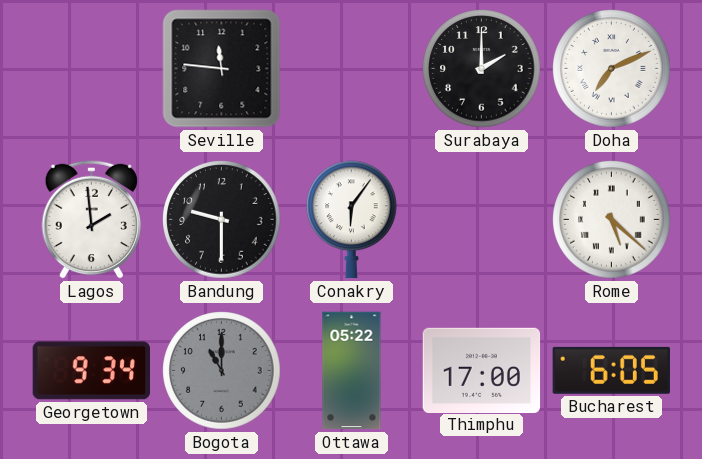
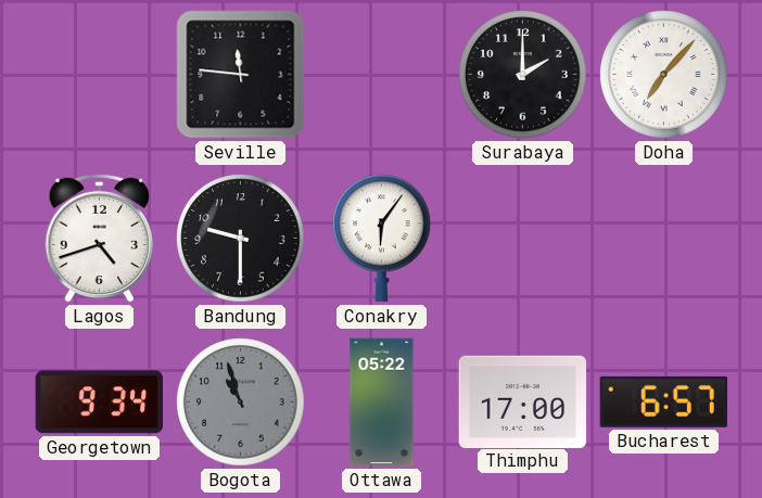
Doha: 7:11 -> 7:07 (664, 75)
Lagos: 1:59 -> 4:42 (99, 238)
Rome: 5:22 -> none (612, 220)
Bogota: 11:00 -> 10:57 (241, 403)
Bucharest: 6:05 -> 6:57 (663, 401)
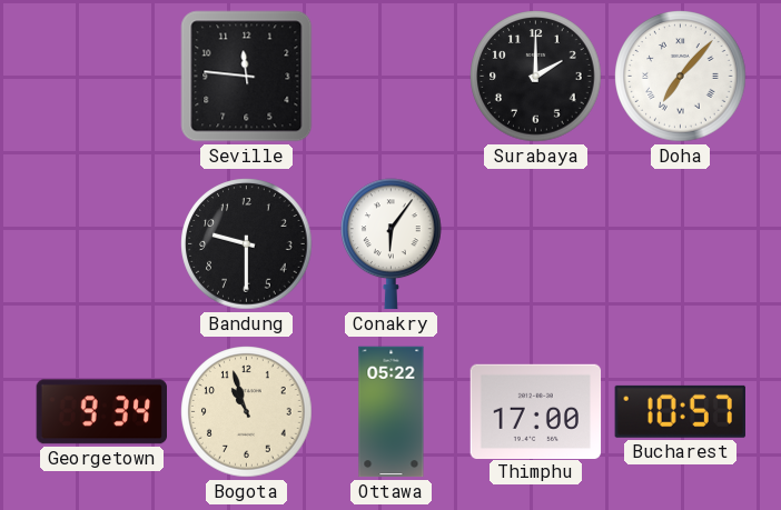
Lagos: 4:42 -> none (99, 238)
Bogota dial: grey -> cream (247, 412)
Bucharest: 6:57 -> 10:57 (680, 411)
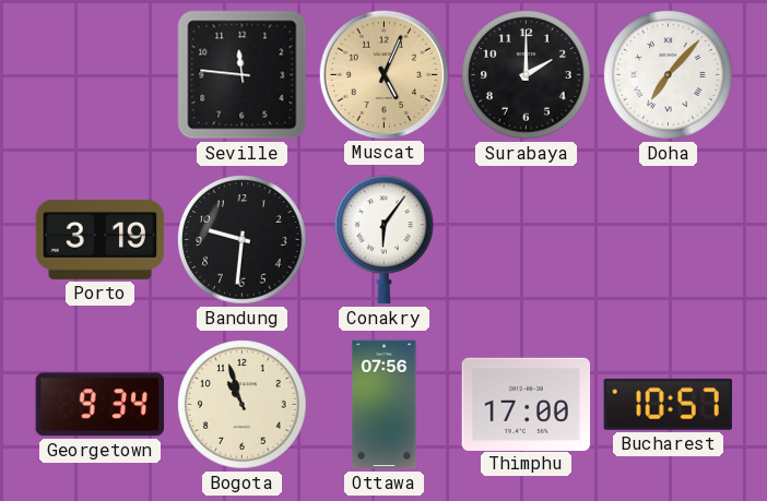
Muscat: none -> 5:04 (383, 74)
Porto: none -> 3:19 (101, 239)
Bandung: 9:30 -> 9:31 (243, 240)
Ottawa: 05:22 -> 07:56 (385, 405)
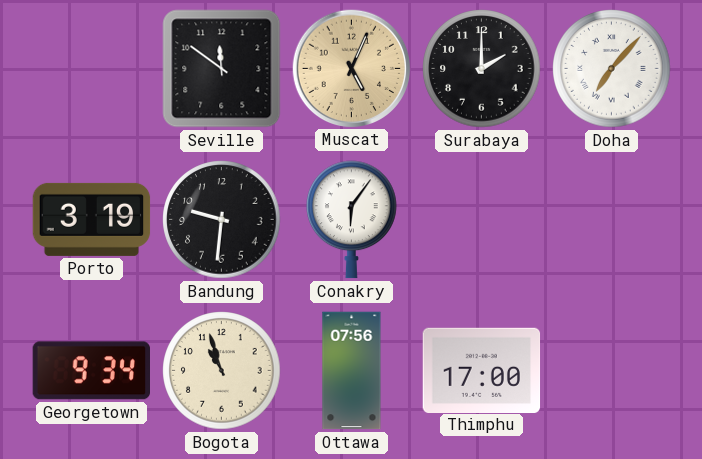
Seville: 11:46 -> 11:51 (222, 69)
Bucharest: 10:57 -> none (668, 404)
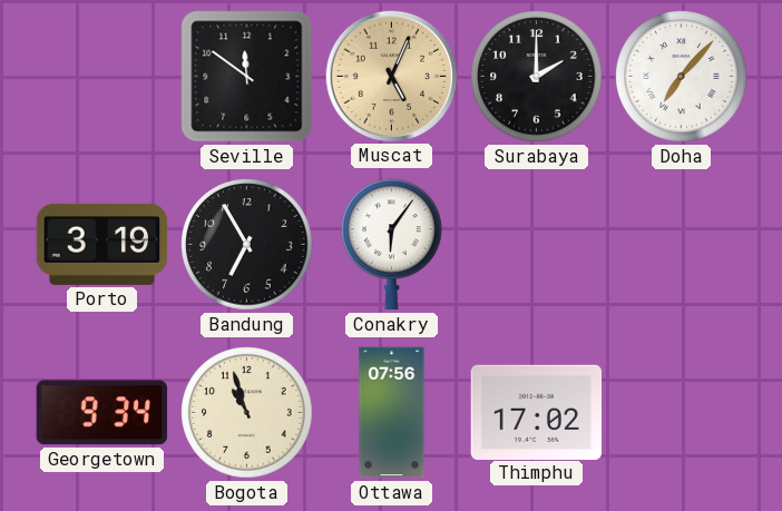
Bandung: 9:31 -> 6:55 (247, 245)
Thimphu: 17:00 -> 17:02 (537, 412)
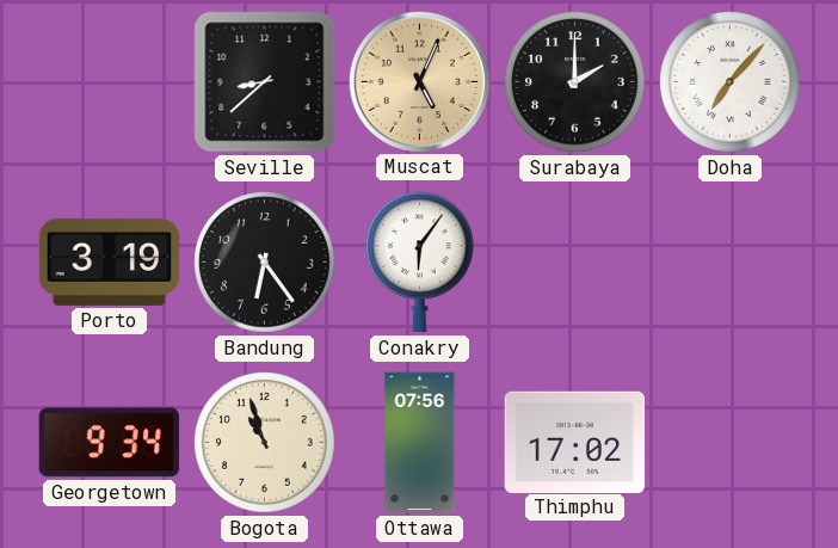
Seville: 11:51 -> 8:38 (265, 82)
Bandung: 6:55 -> 6:24 (265, 263)
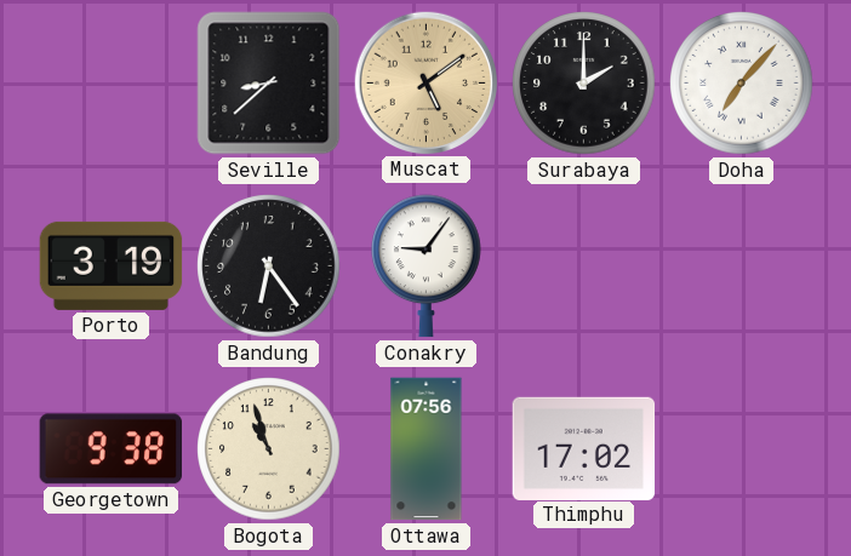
Muscat: 5:04 -> 5:09 (425, 82)
Conakry: 6:06 -> 9:06 (427, 266)
Georgetown: 9:34 -> 9:38 (110, 449)
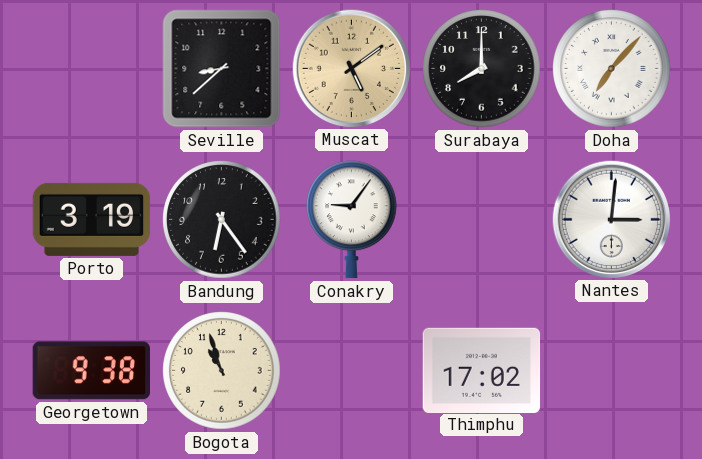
Surabaya: 2:00 -> 8:00 (482, 69)
Nantes: none -> 3:01 (611, 219)
Ottawa: 07:56 -> none (427, 449)
